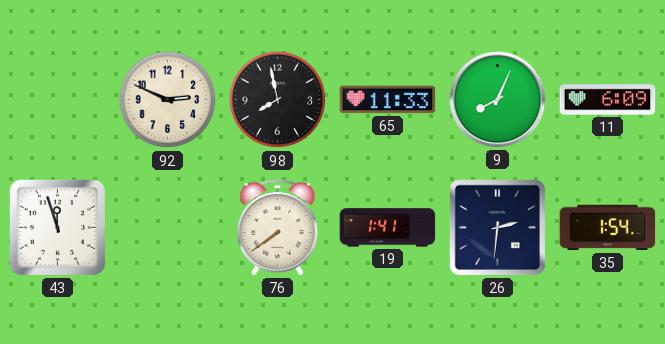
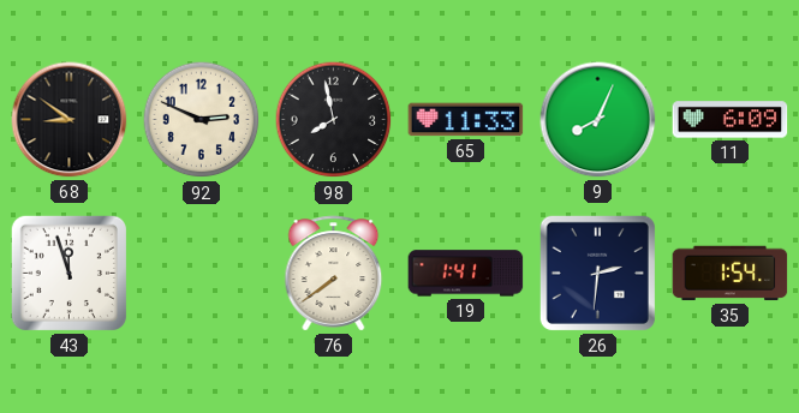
68: none -> 8:51 (70, 120)
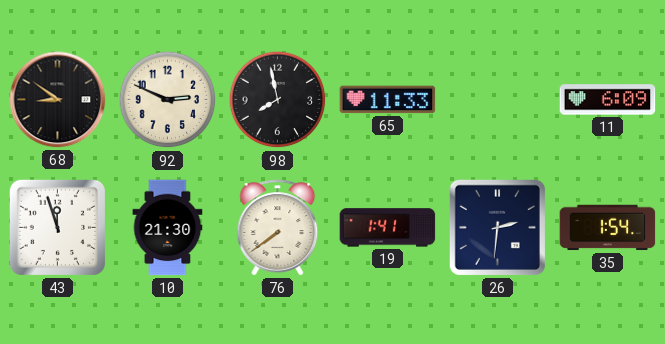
9: 8:04 -> none (598, 120)
10: none -> 21:30 (168, 228)
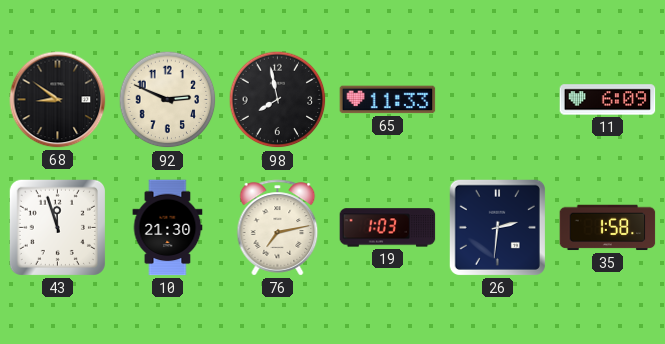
76: 7:39 -> 7:13 (278, 228)
19: 1:41 -> 1:03 (388, 228)
35: 1:54 -> 1:58 (608, 228)
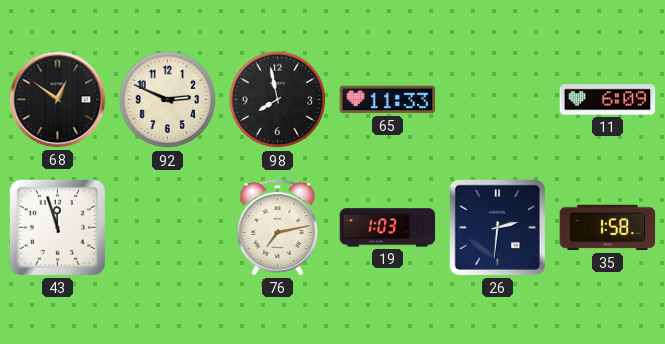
68: 8:51 -> 12:51 (58, 100)
10: 21:30 -> none (168, 228)
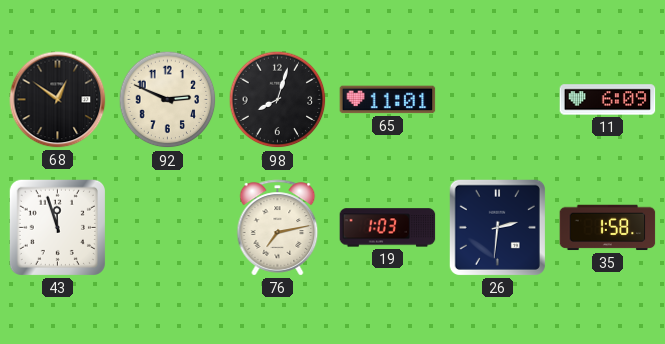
98: 7:58 -> 8:03 (278, 100)
65: 11:33 -> 11:01 (388, 100)
